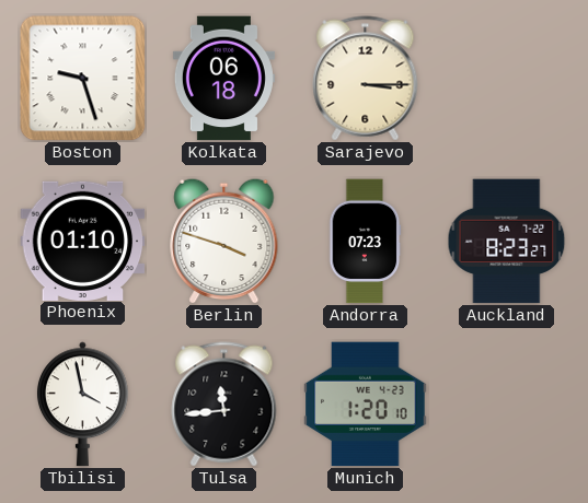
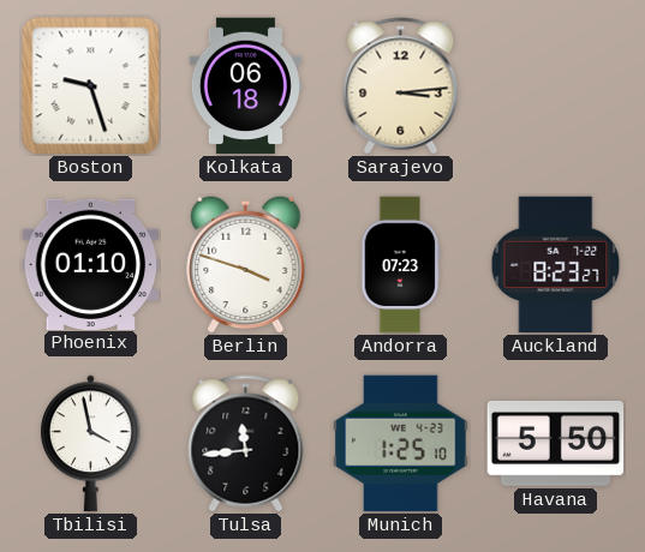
Sarajevo: 3:15 -> 3:14 (401, 86)
Munich: 1:20 -> 1:25 (401, 444)
Havana: none -> 5:50 (556, 443)
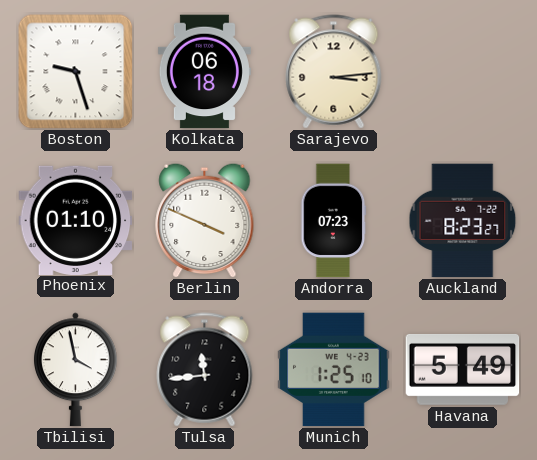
Berlin: 3:48 -> 3:49 (205, 220)
Havana: 5:50 -> 5:49 (463, 369)
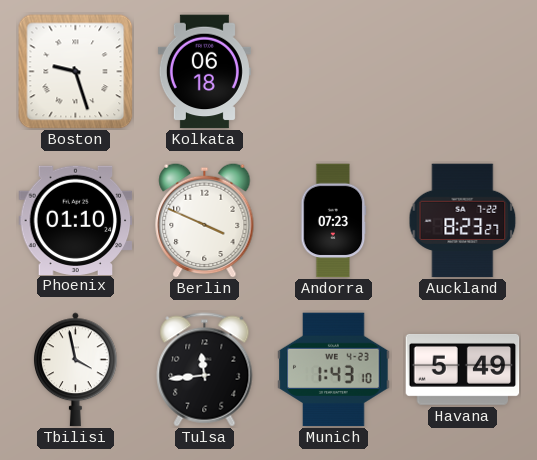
Sarajevo: 3:14 -> none (334, 72)
Munich: 1:25 -> 1:43 (334, 370)
